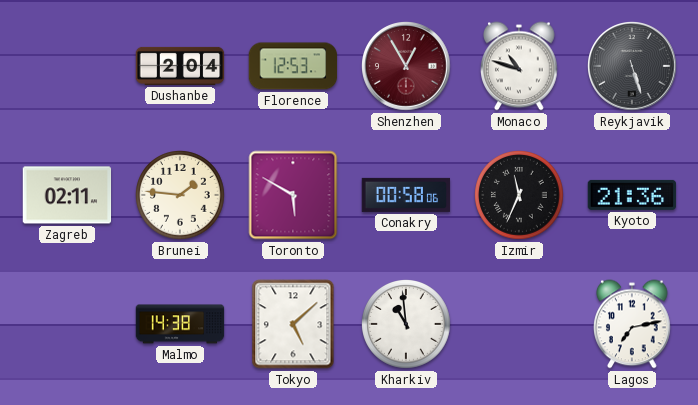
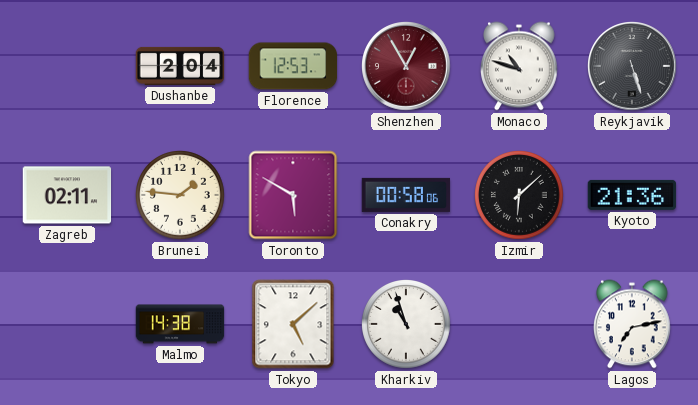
Izmir: 11:34 -> 6:08 (520, 196)
Kharkiv: 10:59 -> 10:57 (407, 325)
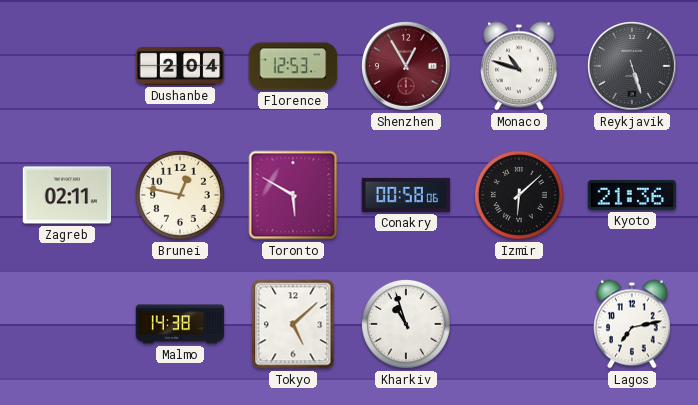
Brunei: 1:46 -> 12:47 (181, 196)
